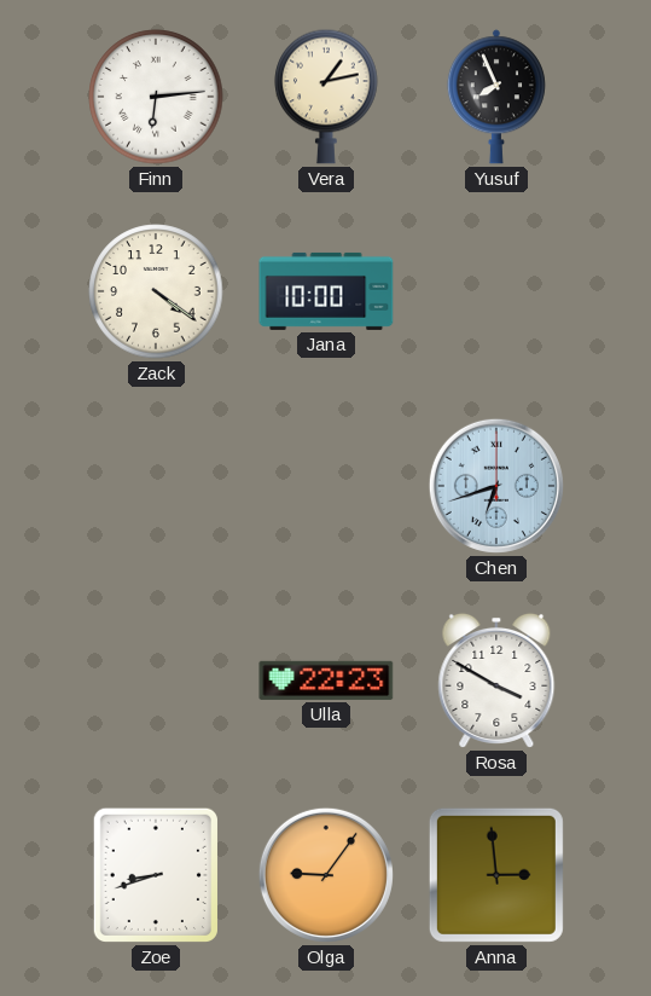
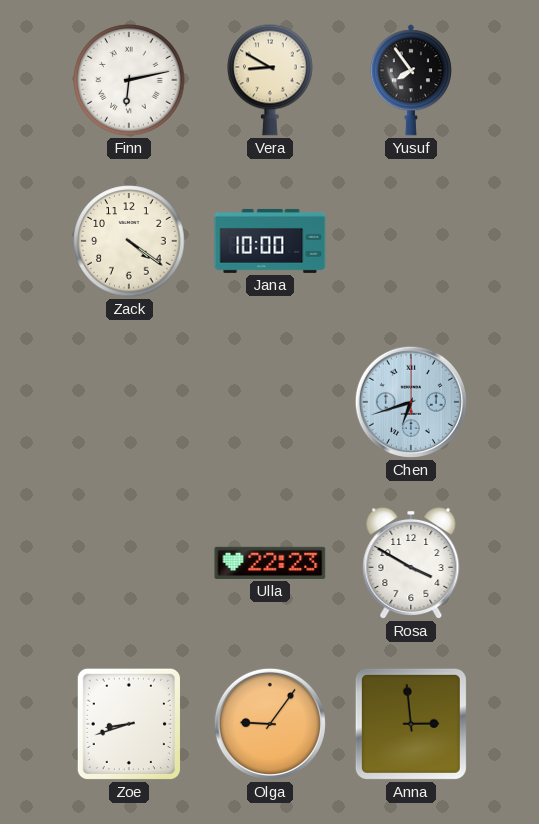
Finn: 6:14 -> 6:13 (129, 80)
Vera: 1:13 -> 8:50 (270, 80)
Yusuf: 7:56 -> 7:54 (411, 80)
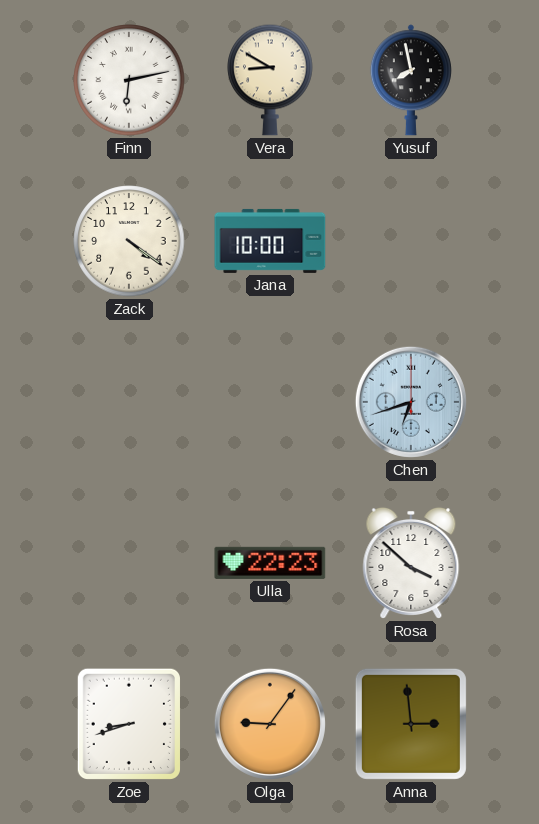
Yusuf: 7:54 -> 7:58 (411, 80)
Rosa: 3:50 -> 3:52 (411, 563)
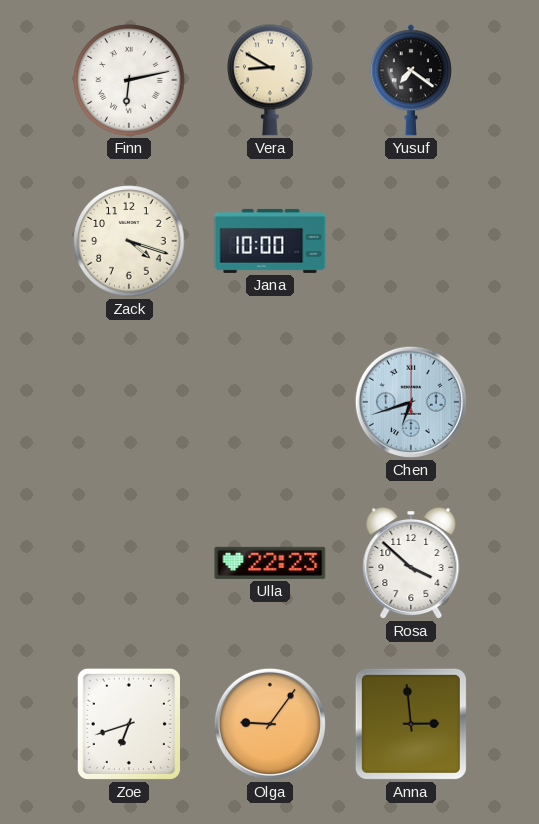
Yusuf: 7:58 -> 7:21 (411, 80)
Zack: 4:21 -> 4:18 (129, 241)
Zoe: 8:42 -> 6:42 (129, 724)
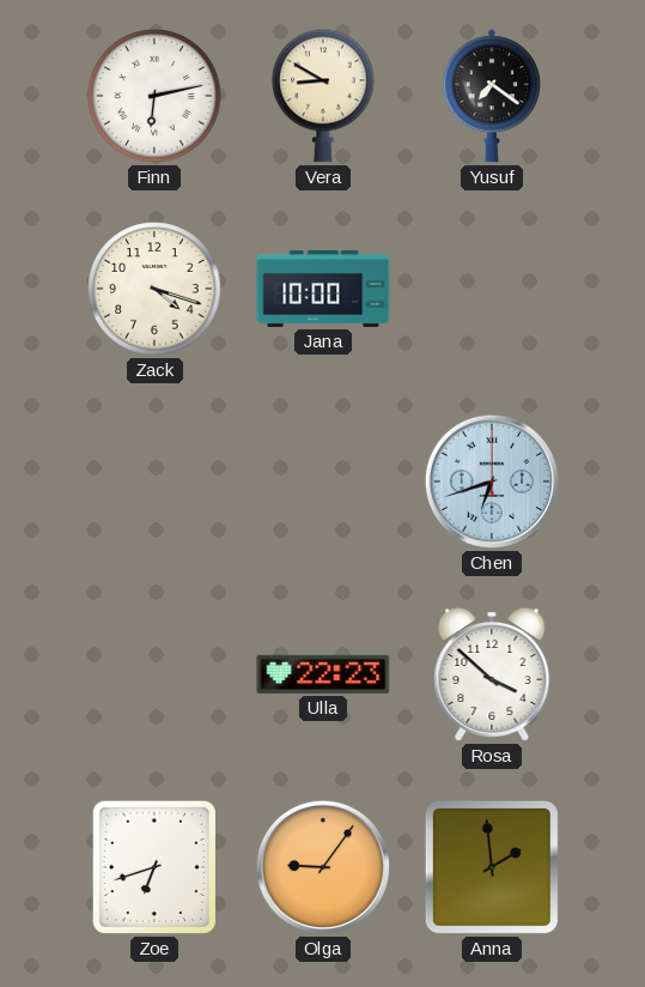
Anna: 2:59 -> 1:59 (492, 867)
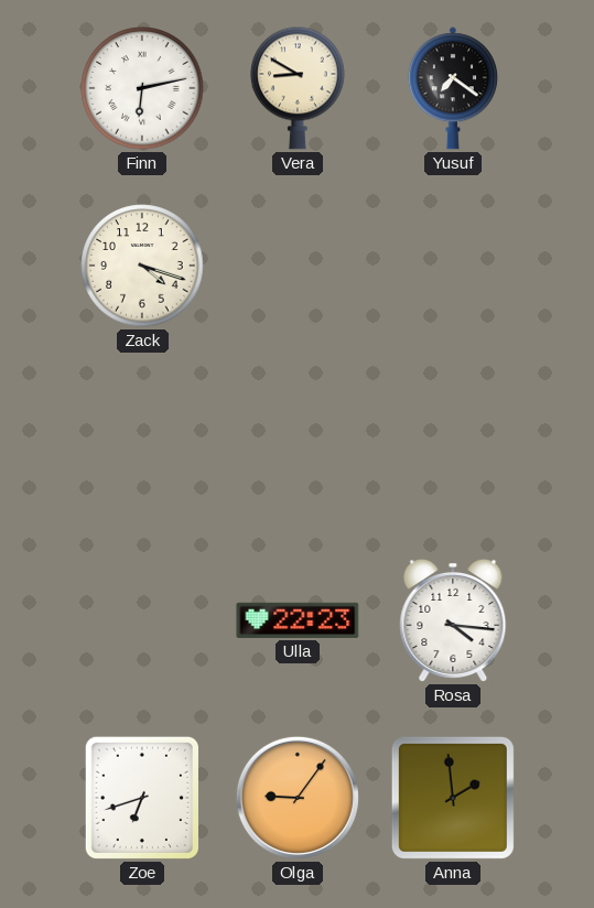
Jana: 10:00 -> none (323, 289)
Chen: 6:42 -> none (492, 482)
Rosa: 3:52 -> 4:16 (453, 620)
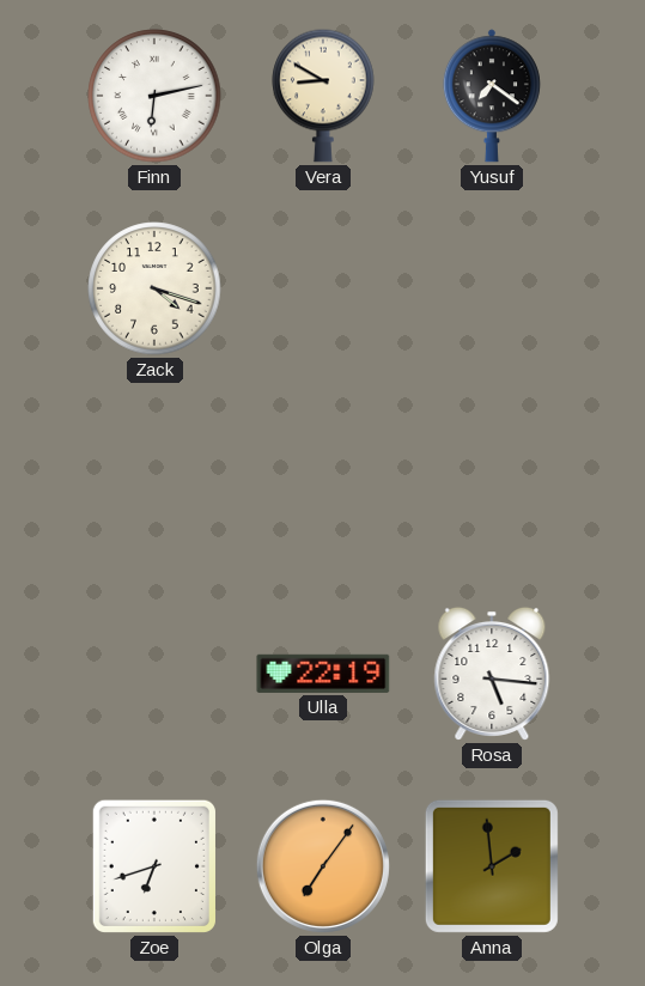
Ulla: 22:23 -> 22:19 (323, 674)
Rosa: 4:16 -> 5:16 (492, 674)
Olga: 9:06 -> 7:06 (323, 866)
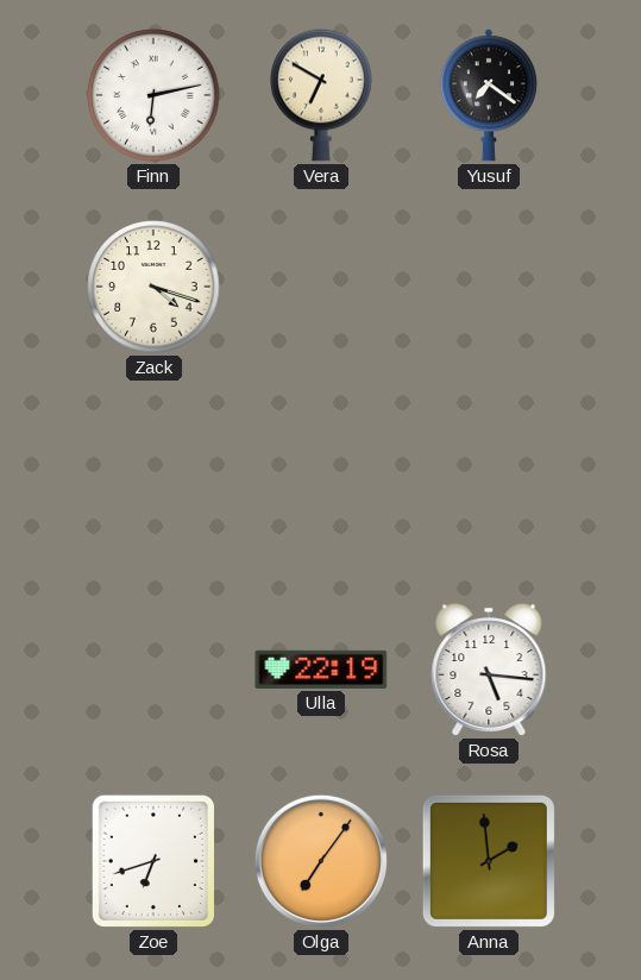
Vera: 8:50 -> 6:50 (321, 95)
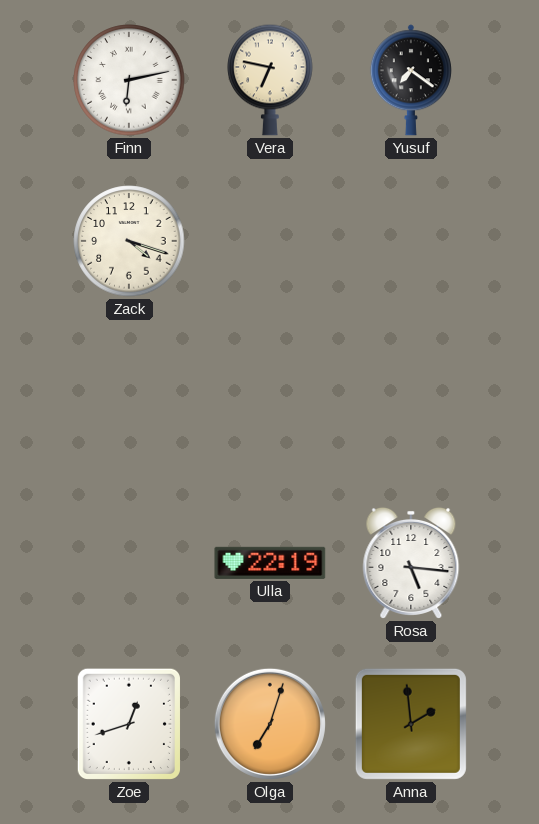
Vera: 6:50 -> 6:47 (270, 80)
Zoe: 6:42 -> 12:42 (129, 724)
Olga: 7:06 -> 7:03 (270, 724)
